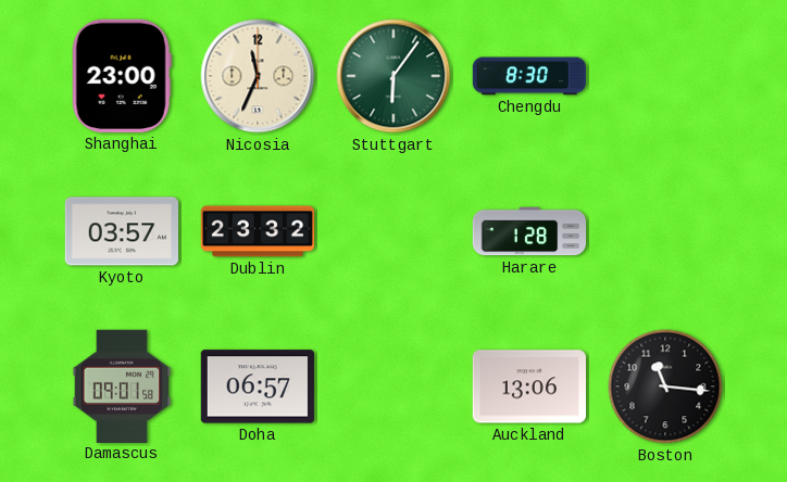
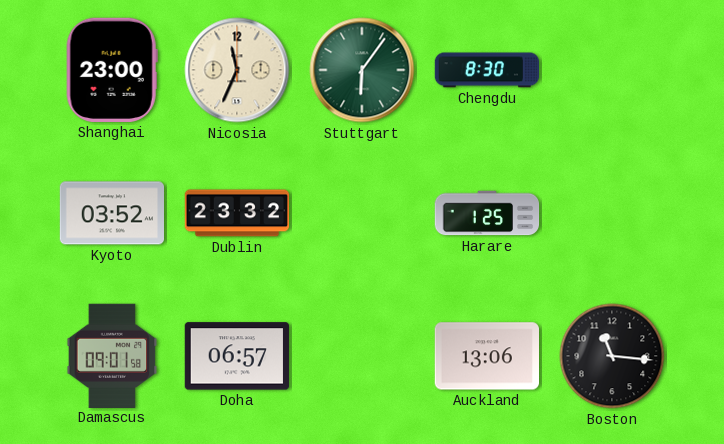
Kyoto: 03:57 -> 03:52 (111, 213)
Harare: 1:28 -> 1:25 (487, 213)
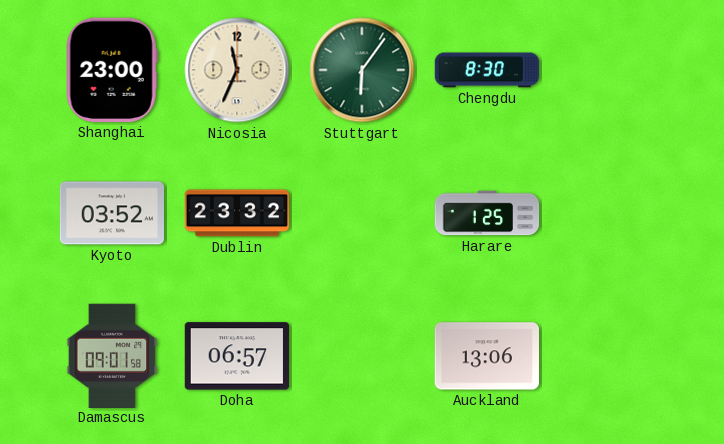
Boston: 11:16 -> none (612, 356)
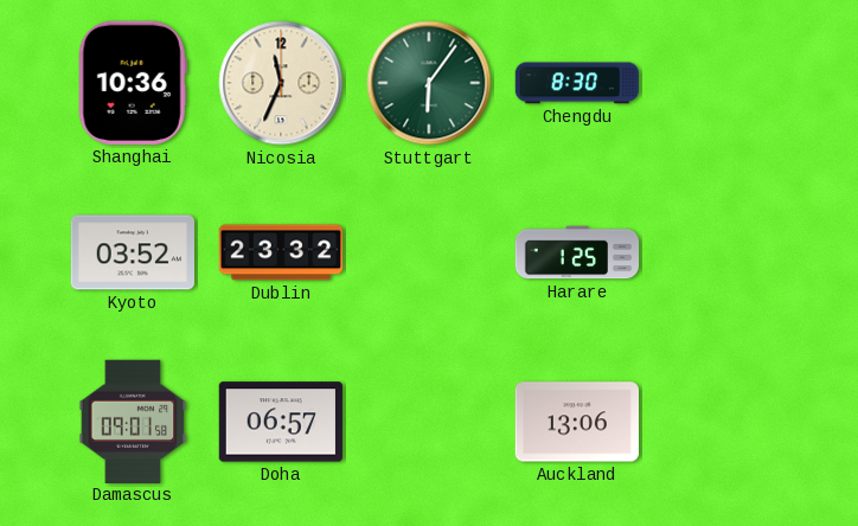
Shanghai: 23:00 -> 10:36 (133, 83)
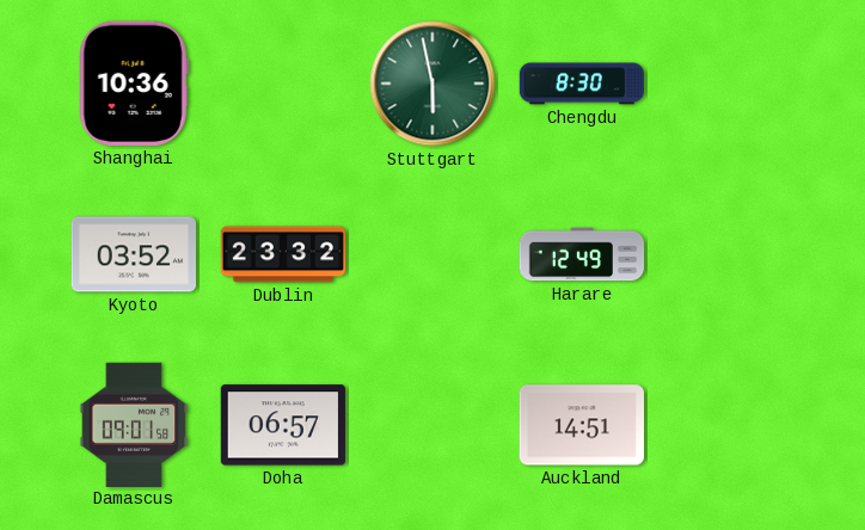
Nicosia: 11:34 -> none (281, 83)
Stuttgart: 6:06 -> 5:58 (432, 84)
Harare: 1:25 -> 12:49 (582, 254)
Auckland: 13:06 -> 14:51 (581, 425)
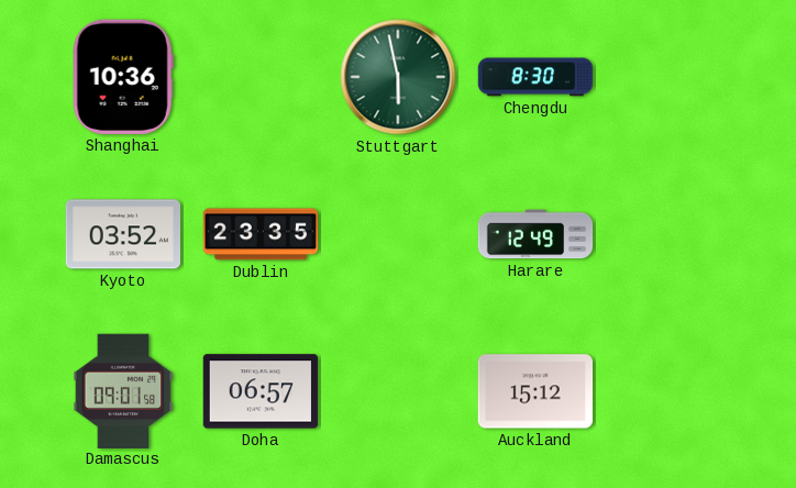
Dublin: 23:32 -> 23:35 (261, 234)
Auckland: 14:51 -> 15:12 (534, 391)
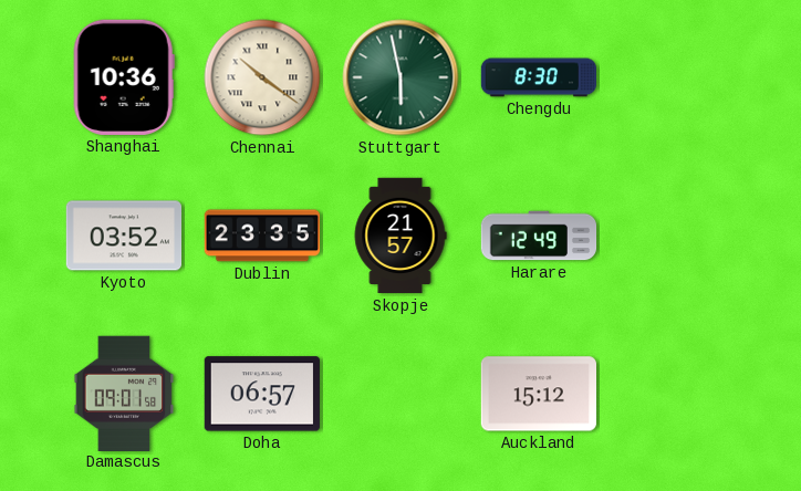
Chennai: none -> 10:21 (262, 77)
Skopje: none -> 21:57 (400, 236)
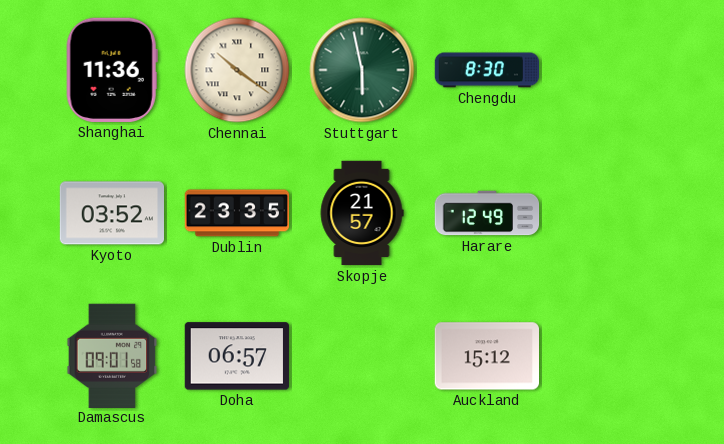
Shanghai: 10:36 -> 11:36 (112, 70)
